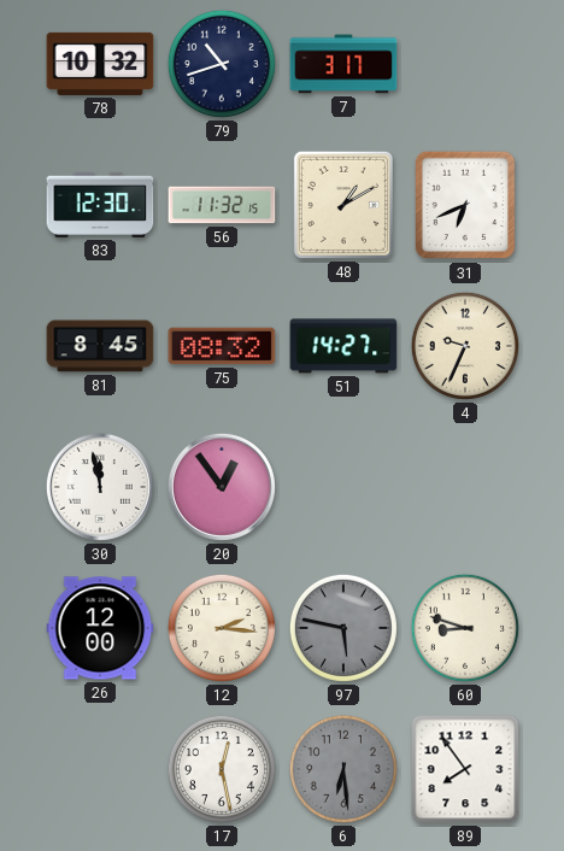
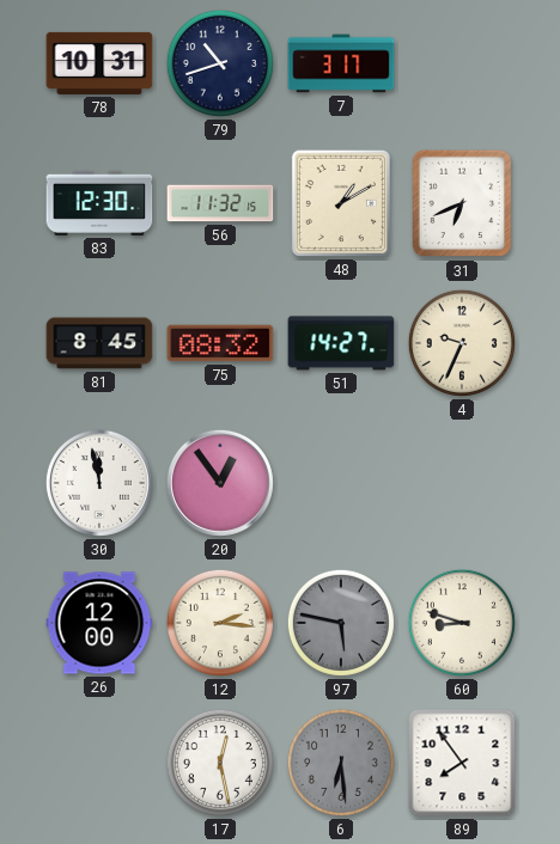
78: 10:32 -> 10:31 (99, 63)
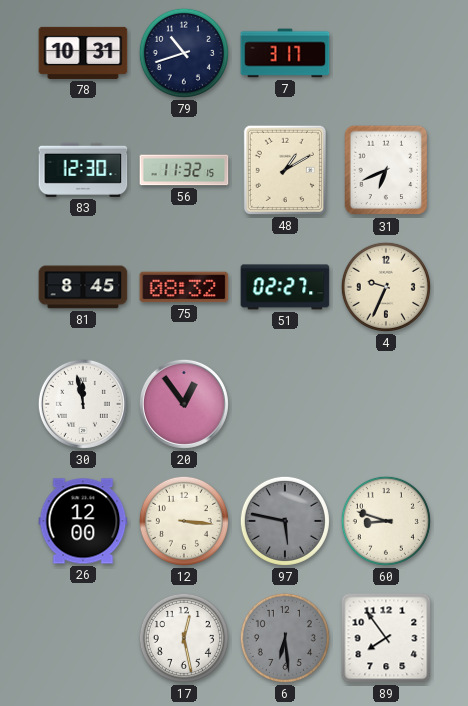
51: 14:27 -> 02:27 (285, 287)
12: 2:16 -> 3:16 (184, 521)
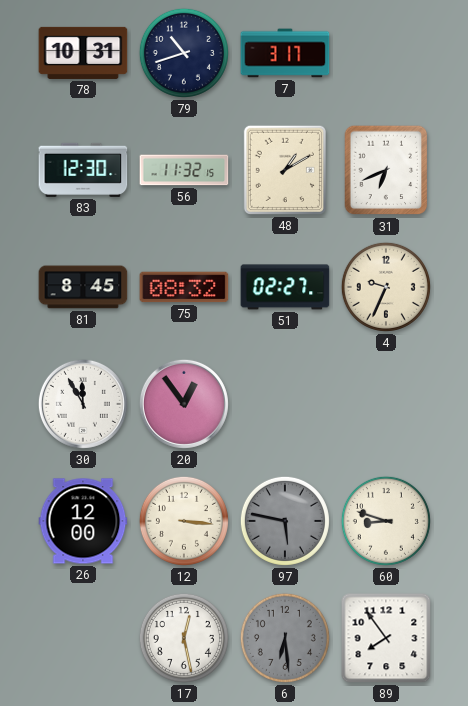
30: 11:58 -> 11:55 (83, 404)
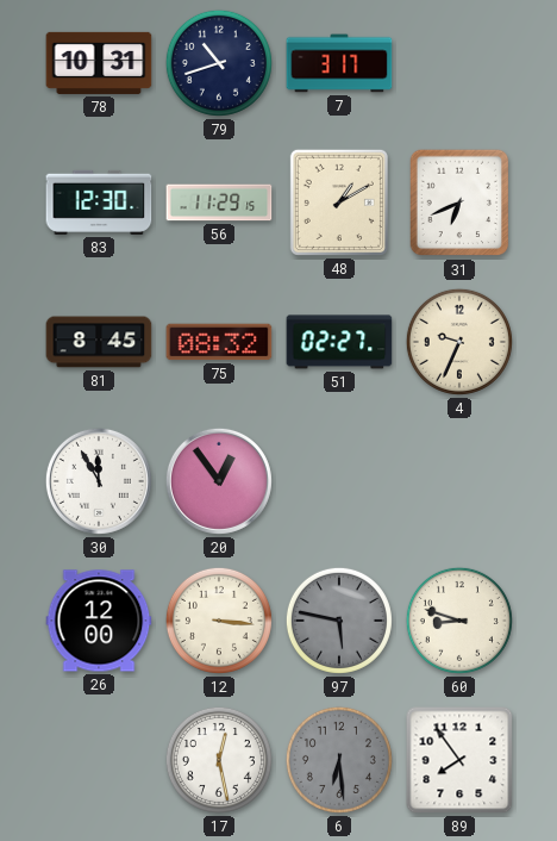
56: 11:32 -> 11:29 (219, 203)
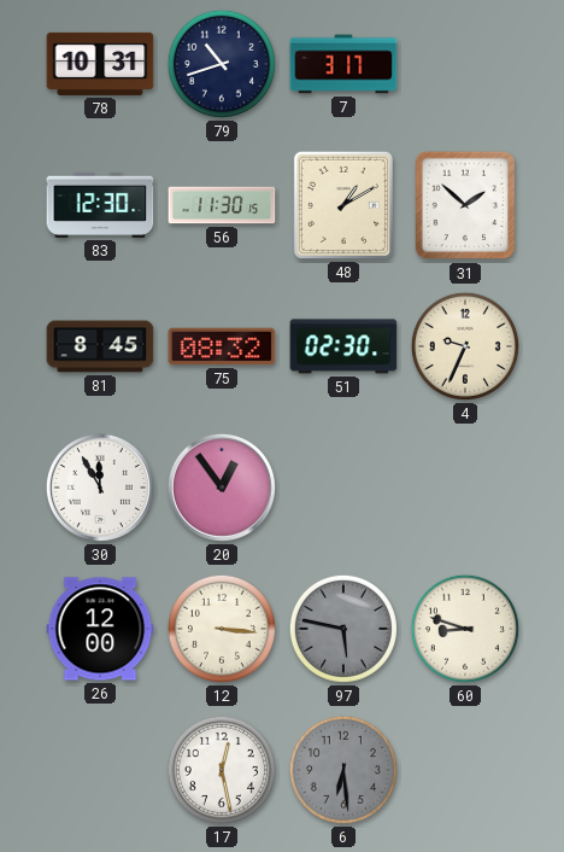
56: 11:29 -> 11:30 (222, 205)
31: 6:41 -> 1:52 (465, 205)
51: 02:27 -> 02:30 (343, 346)
89: 7:54 -> none (459, 760)
